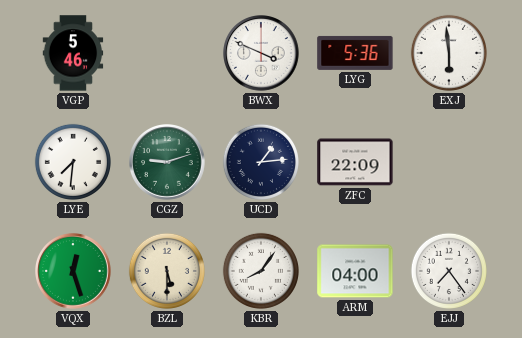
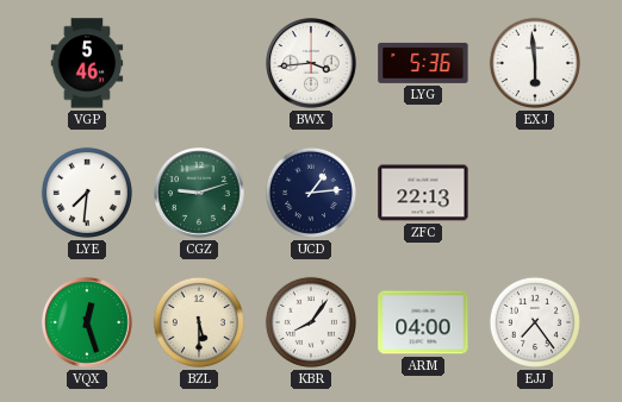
BWX: 3:49 -> 3:44 (312, 64)
ZFC: 22:09 -> 22:13 (423, 193)
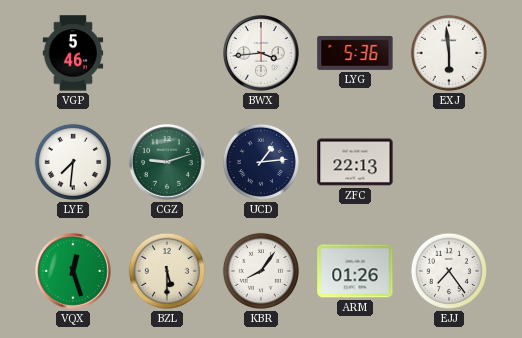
ARM: 04:00 -> 01:26 (355, 271)
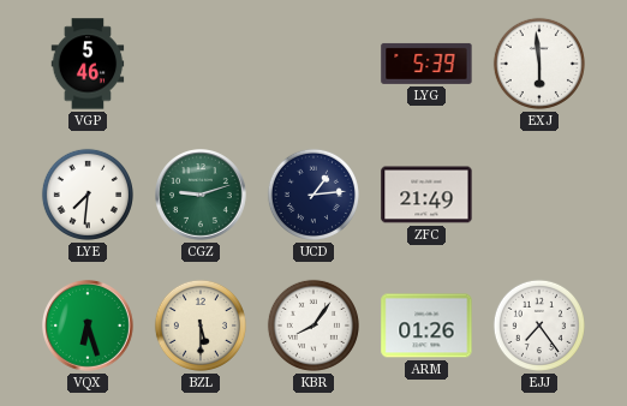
BWX: 3:44 -> none (262, 54)
LYG: 5:36 -> 5:39 (426, 64)
ZFC: 22:13 -> 21:49 (426, 195)
VQX: 12:27 -> 6:27 (89, 327)
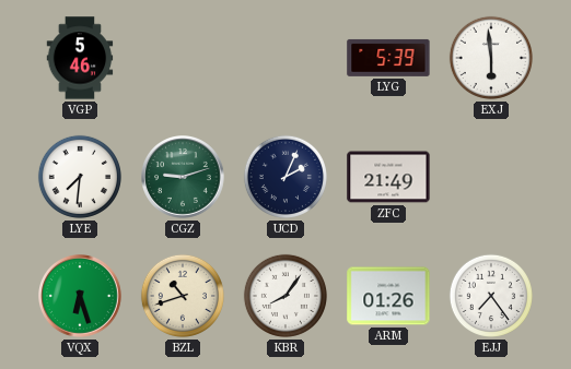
UCD: 1:14 -> 2:04 (285, 177)
BZL: 5:30 -> 10:42 (183, 296)
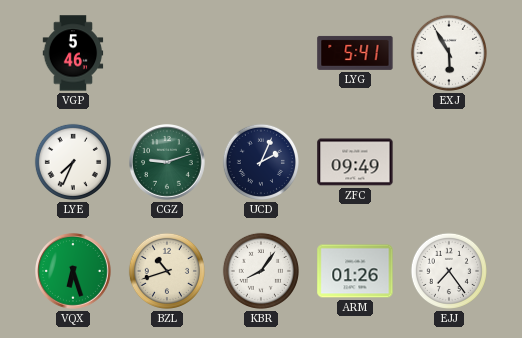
LYG: 5:39 -> 5:41 (355, 53)
EXJ: 5:59 -> 5:55 (449, 53)
LYE: 7:31 -> 7:34 (73, 162)
ZFC: 21:49 -> 09:49 (355, 162)
